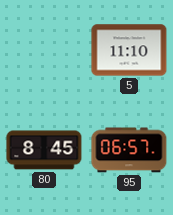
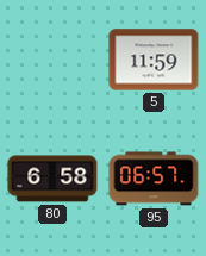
5: 11:10 -> 11:59 (154, 60)
80: 8:45 -> 6:58 (52, 179)
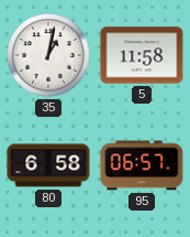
35: none -> 1:02 (48, 55)
5: 11:59 -> 11:58 (142, 55)
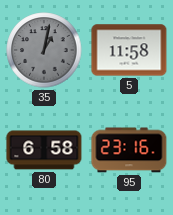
35 dial: white -> grey (44, 50)
95: 06:57 -> 23:16 (129, 150)
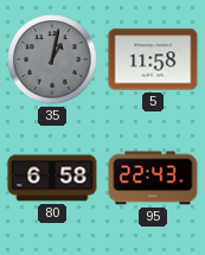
95: 23:16 -> 22:43 (153, 178)
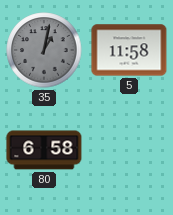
95: 22:43 -> none (153, 178)
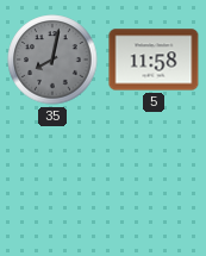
35: 1:02 -> 8:02 (52, 60)
80: 6:58 -> none (44, 150)
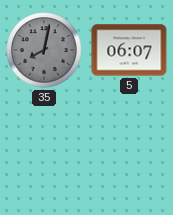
5: 11:58 -> 06:07 (129, 50)
